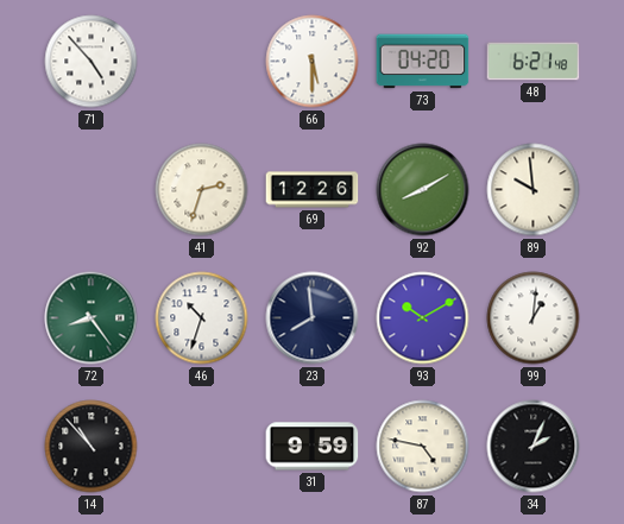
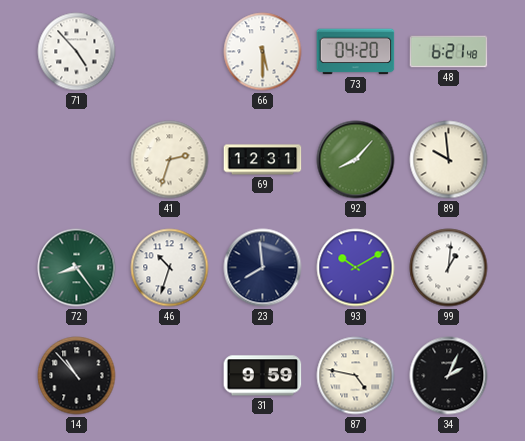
69: 12:26 -> 12:31 (263, 160)
92: 8:10 -> 8:07 (356, 160)
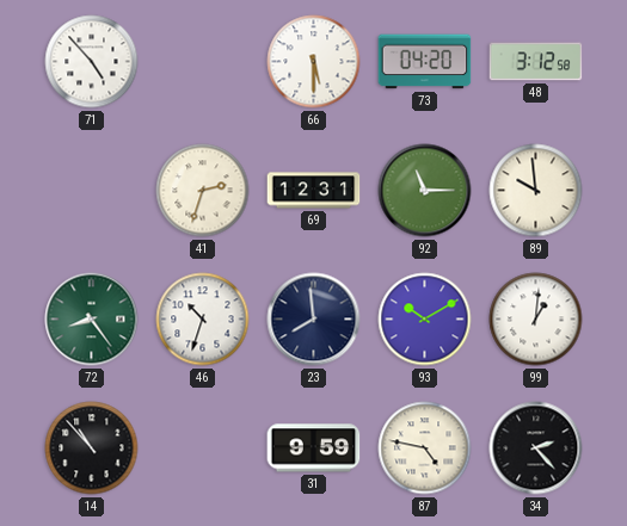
48: 6:21 -> 3:12 (536, 62)
92: 8:07 -> 11:15 (425, 191)
34: 2:04 -> 2:23 (536, 448)
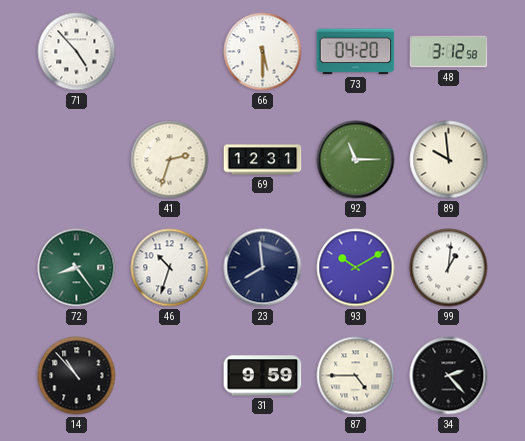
87: 4:47 -> 4:45 (356, 376)
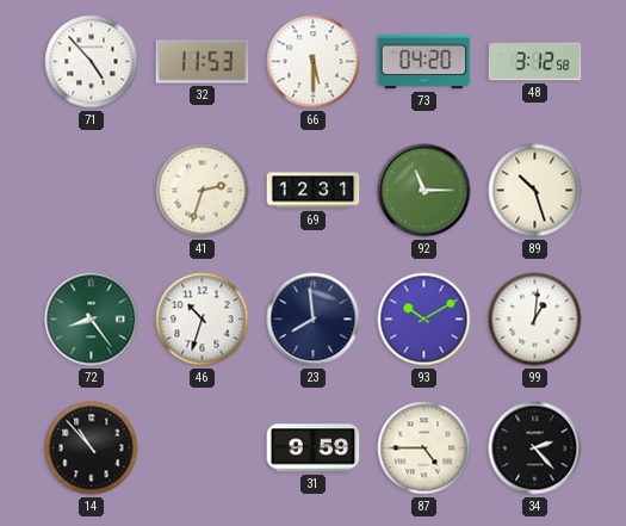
32: none -> 11:53 (203, 62)
89: 9:59 -> 10:27 (535, 191)
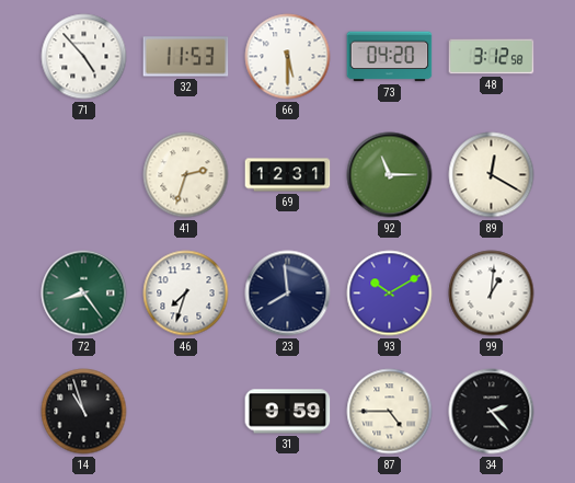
89: 10:27 -> 12:20 (492, 175)
46: 10:33 -> 7:33 (186, 294)
14: 10:53 -> 10:57 (84, 412)
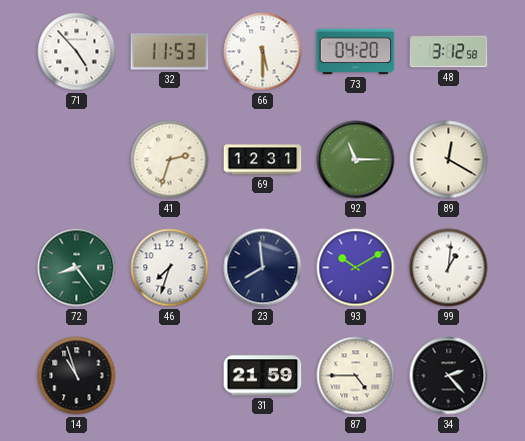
31: 9:59 -> 21:59 (263, 376)
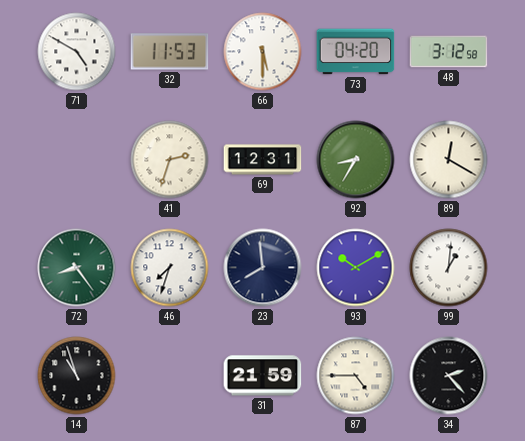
71: 4:53 -> 4:50 (77, 52)
92: 11:15 -> 8:35 (356, 160)
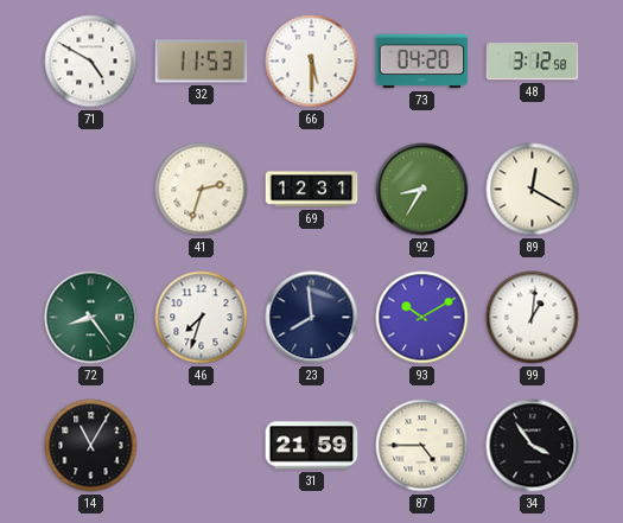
14: 10:57 -> 11:05 (91, 446)
34: 2:23 -> 3:54 (533, 446)
